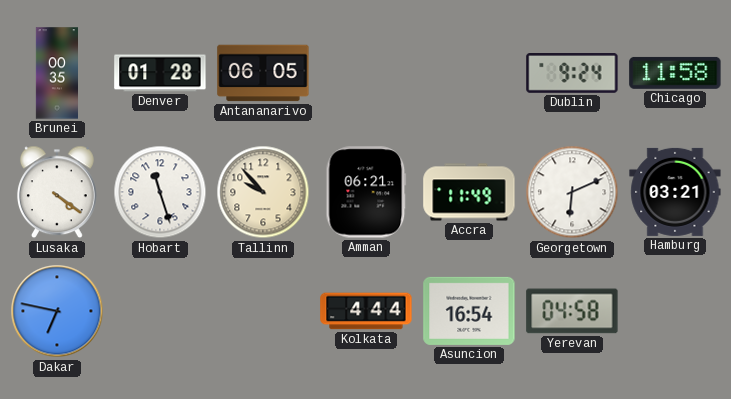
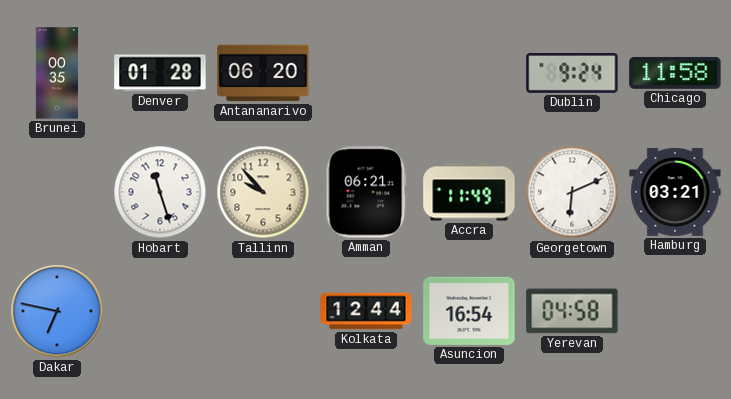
Antananarivo: 06:05 -> 06:20 (263, 73)
Lusaka: 4:21 -> none (57, 192)
Kolkata: 4:44 -> 12:44 (366, 311)
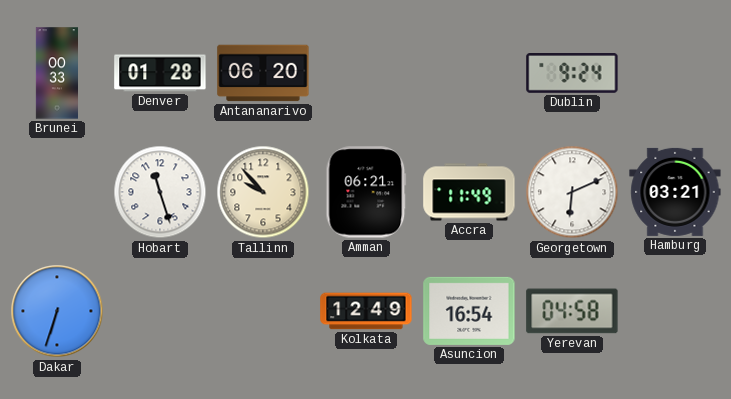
Brunei: 00:35 -> 00:33 (56, 73)
Chicago: 11:58 -> none (675, 73)
Dakar: 6:47 -> 6:33 (57, 311)
Kolkata: 12:44 -> 12:49 (366, 311)
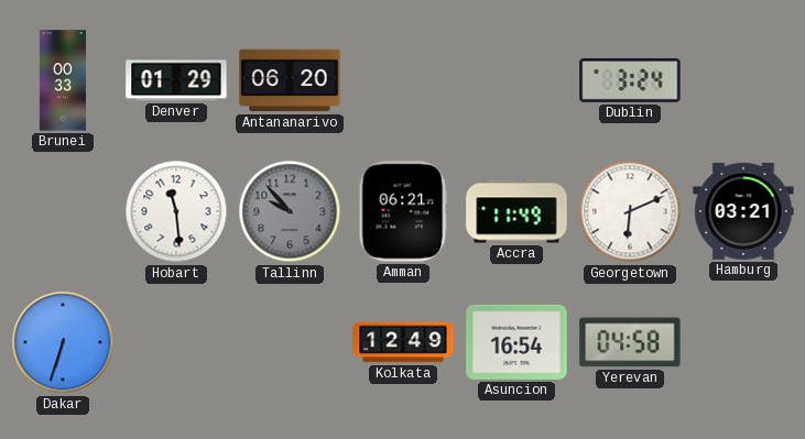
Denver: 01:28 -> 01:29 (176, 80)
Dublin: 9:24 -> 3:24 (630, 81)
Hobart: 11:27 -> 11:29 (176, 211)
Tallinn dial: cream -> grey (290, 211)
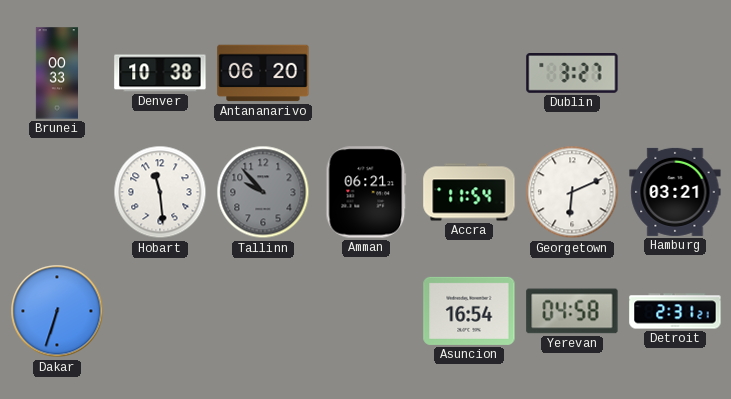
Denver: 01:29 -> 10:38 (160, 73)
Dublin: 3:24 -> 3:27 (572, 74)
Accra: 11:49 -> 11:54 (469, 192)
Kolkata: 12:49 -> none (403, 342)
Detroit: none -> 2:31 (675, 311)
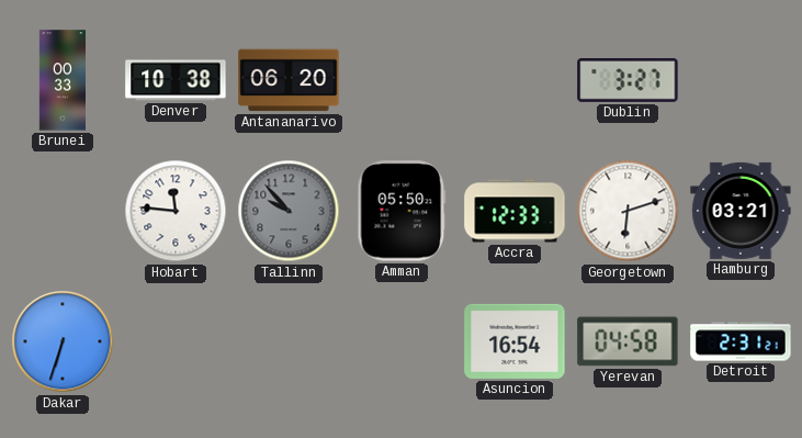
Hobart: 11:29 -> 11:46 (176, 211)
Amman: 06:21 -> 05:50 (402, 211)
Accra: 11:54 -> 12:33 (515, 211)
Georgetown: 6:11 -> 6:12 (628, 211)
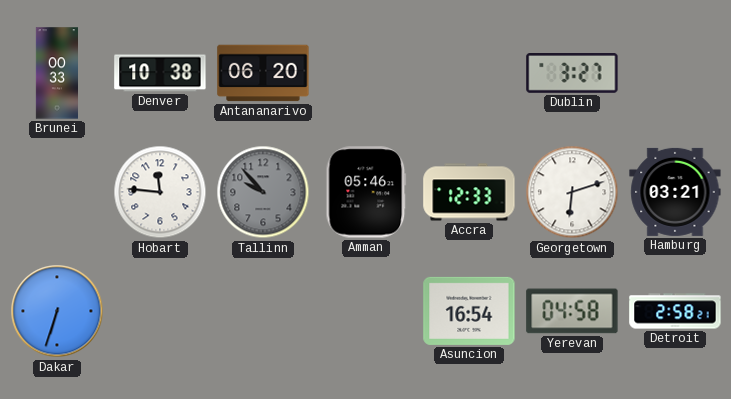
Amman: 05:50 -> 05:46 (366, 192)
Detroit: 2:31 -> 2:58 (675, 311)
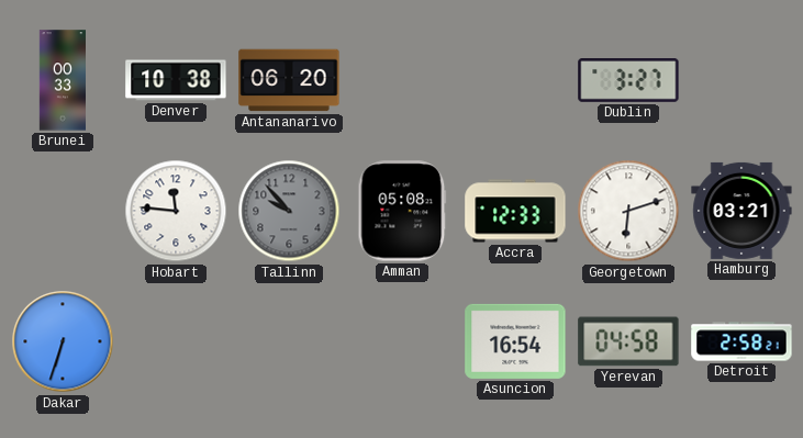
Amman: 05:46 -> 05:08 (402, 211)
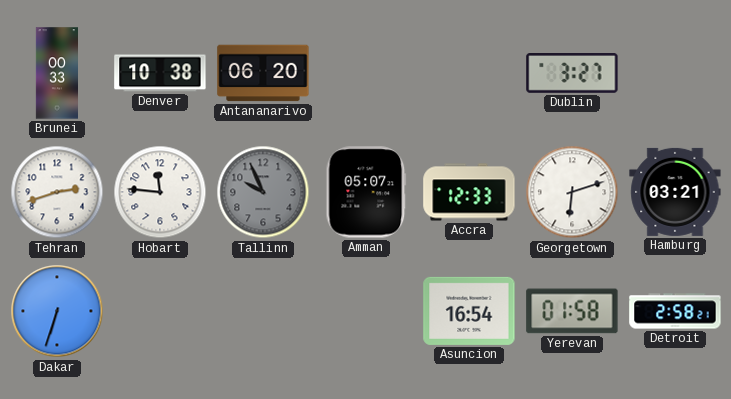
Tehran: none -> 2:42 (57, 192)
Tallinn: 9:53 -> 9:56 (263, 192)
Amman: 05:08 -> 05:07 (366, 192)
Yerevan: 04:58 -> 01:58 (572, 311)
